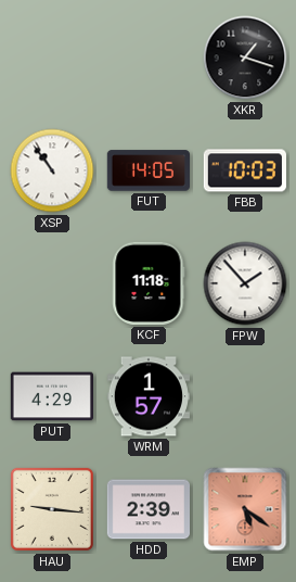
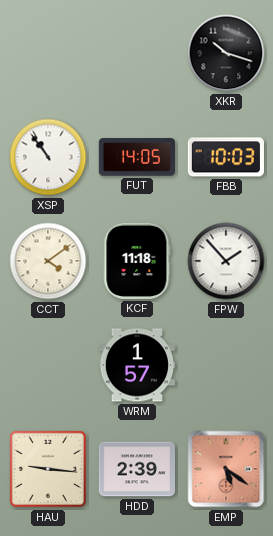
XKR: 1:18 -> 10:18 (226, 53)
CCT: none -> 4:09 (48, 261)
PUT: 4:29 -> none (51, 396)
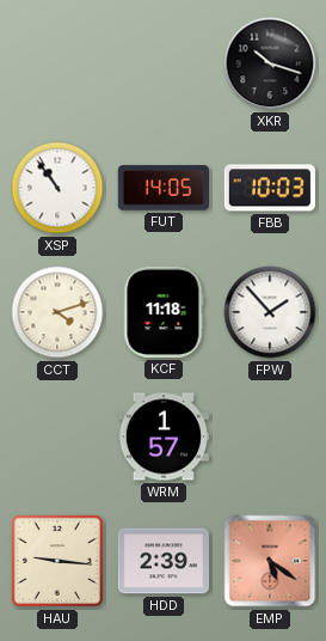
CCT: 4:09 -> 4:12 (57, 312)
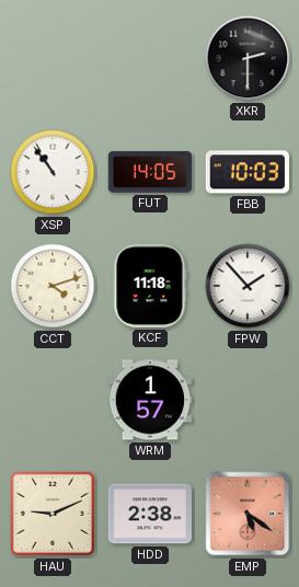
XKR: 10:18 -> 2:30 (248, 58)
HAU: 9:16 -> 9:11 (53, 514)
HDD: 2:39 -> 2:38 (149, 514)
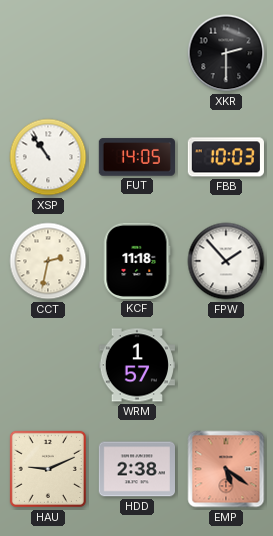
CCT: 4:12 -> 2:32 (48, 261)
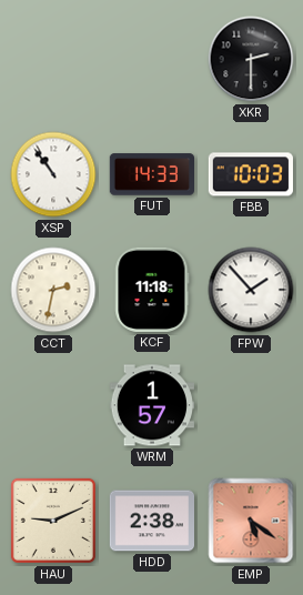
FUT: 14:05 -> 14:33 (151, 174)
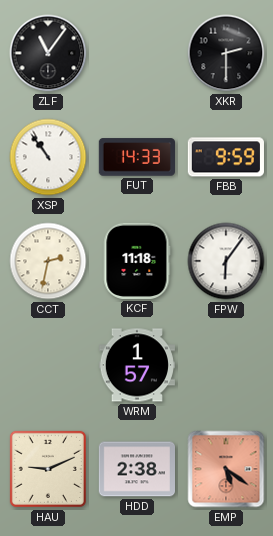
ZLF: none -> 11:06 (48, 53)
FBB: 10:03 -> 9:59 (226, 157)
FPW: 1:53 -> 6:06 (226, 261)
